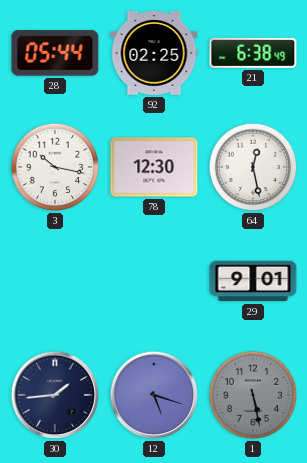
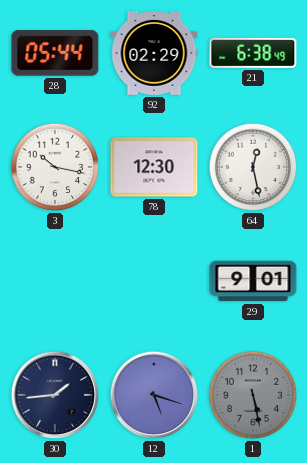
92: 02:25 -> 02:29 (154, 53)
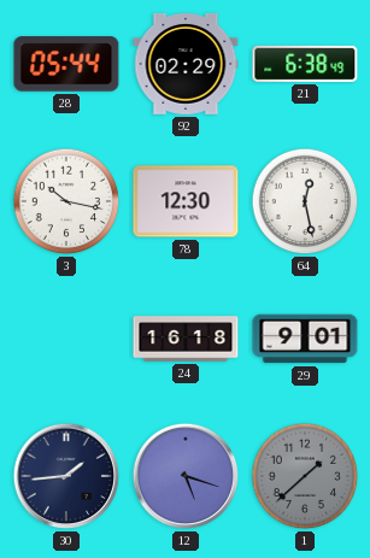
24: none -> 16:18 (186, 339)
1: 5:28 -> 1:38 (305, 476)
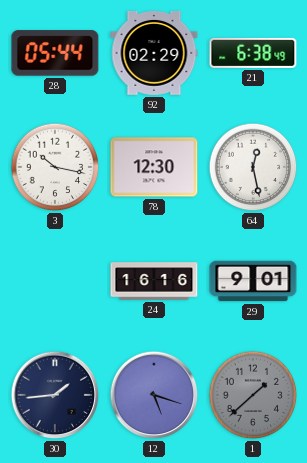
24: 16:18 -> 16:16 (154, 281)
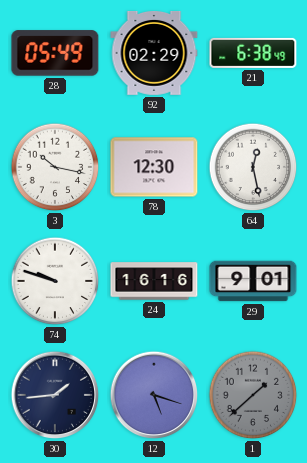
28: 05:44 -> 05:49 (55, 53)
74: none -> 9:48 (55, 281)
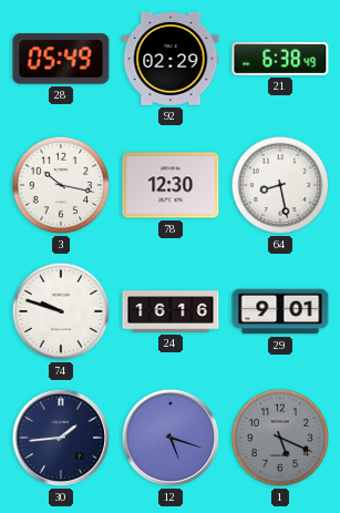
64: 12:28 -> 8:28 (280, 185)
1: 1:38 -> 5:19 (280, 438)
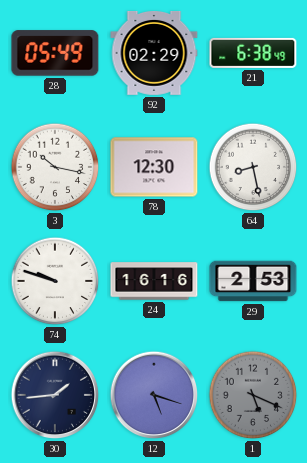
29: 9:01 -> 2:53 (253, 281)
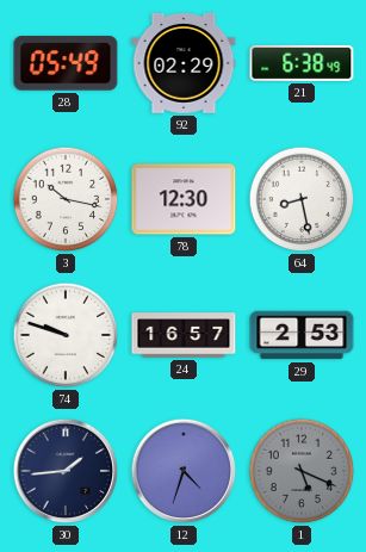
24: 16:16 -> 16:57 (184, 335)
12: 5:18 -> 4:33 (184, 471)
